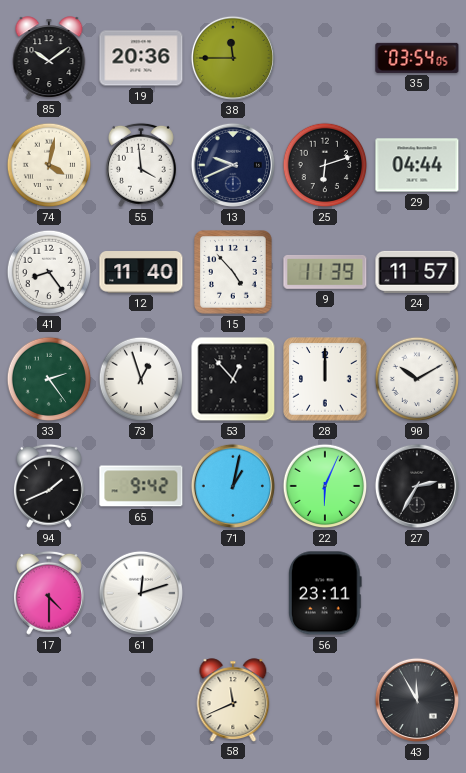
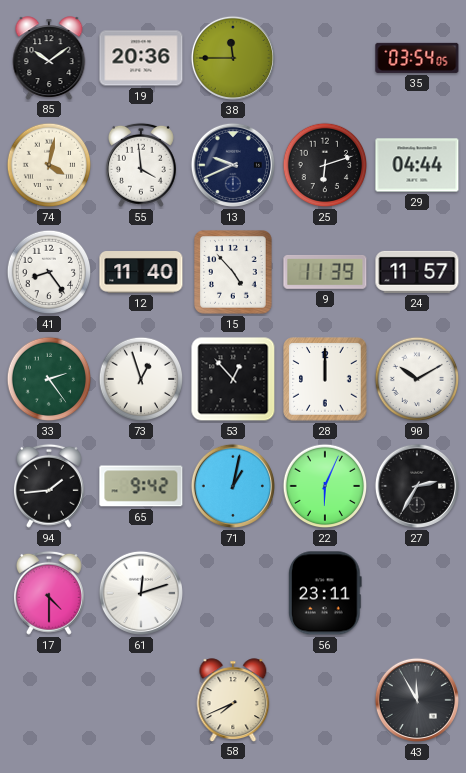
94: 1:41 -> 1:44 (49, 486)
58: 11:41 -> 7:41 (233, 700)
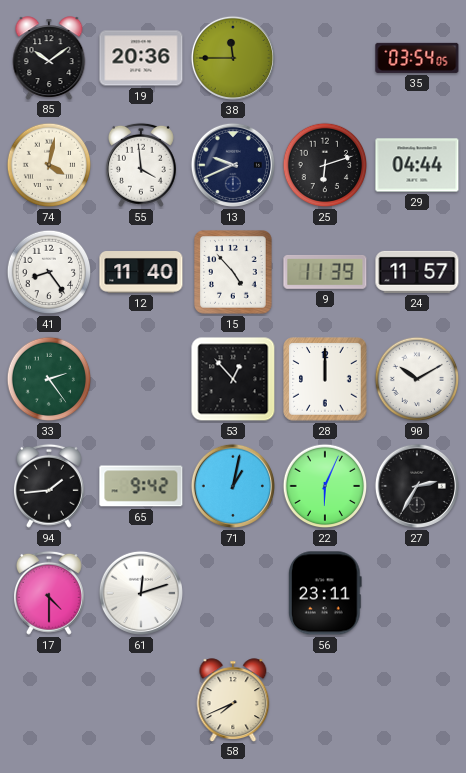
73: 12:57 -> none (141, 379)
43: 11:55 -> none (417, 700)
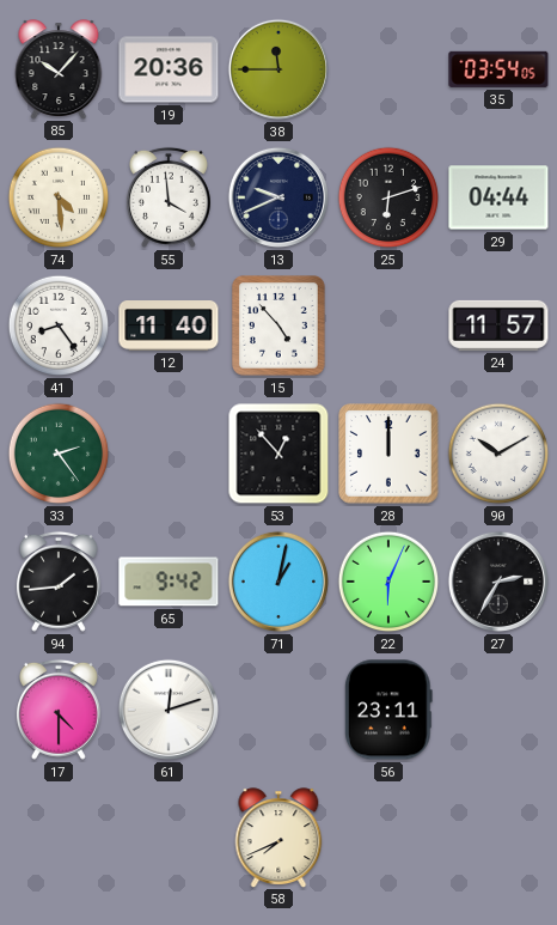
85: 10:09 -> 10:07 (59, 69)
74: 4:02 -> 4:29 (59, 197)
9: 11:39 -> none (325, 272)
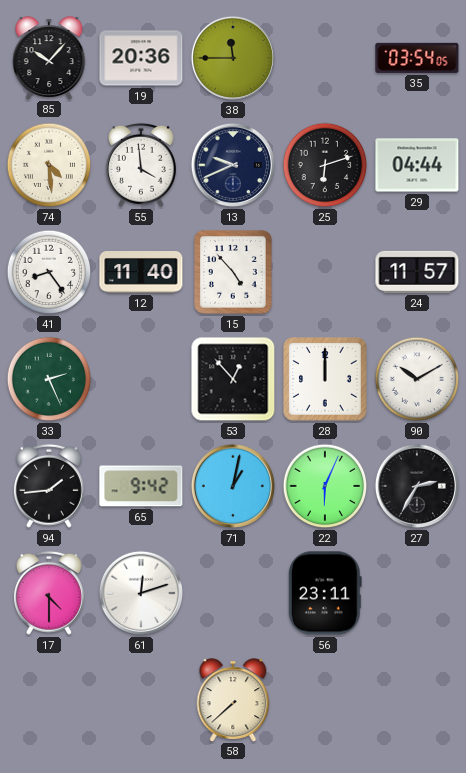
33: 2:24 -> 2:26 (49, 379)
58: 7:41 -> 7:38 (233, 700)
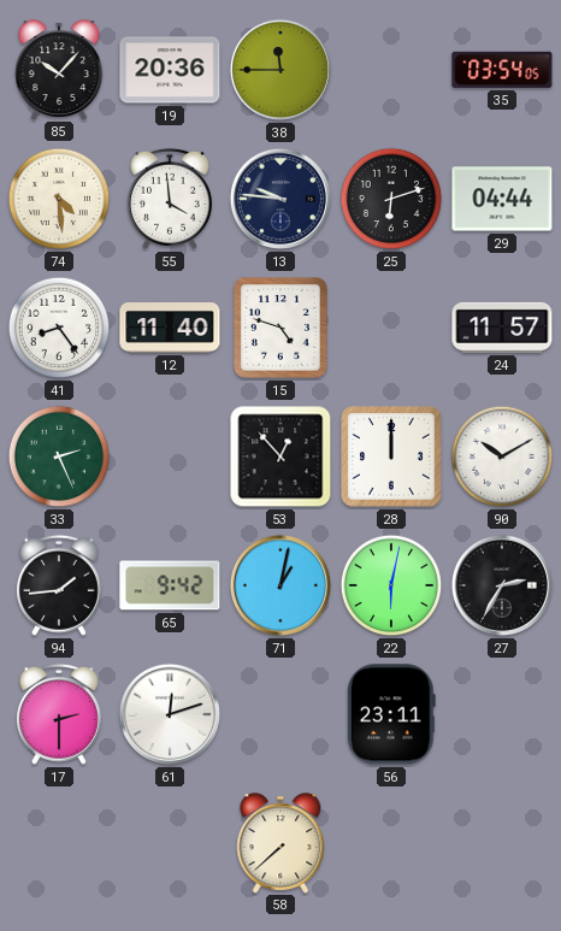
13: 9:41 -> 9:46 (280, 199)
15: 4:53 -> 4:48 (282, 329)
22: 6:04 -> 6:02 (391, 585)
17: 4:30 -> 2:30 (59, 714)
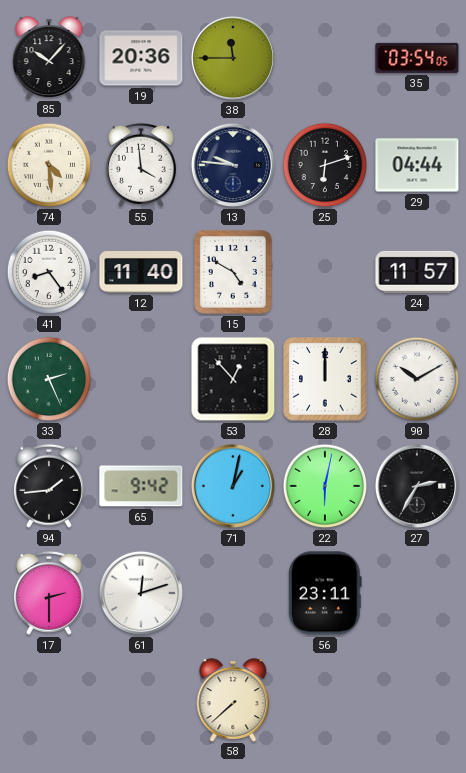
15: 4:48 -> 4:50 (234, 273)
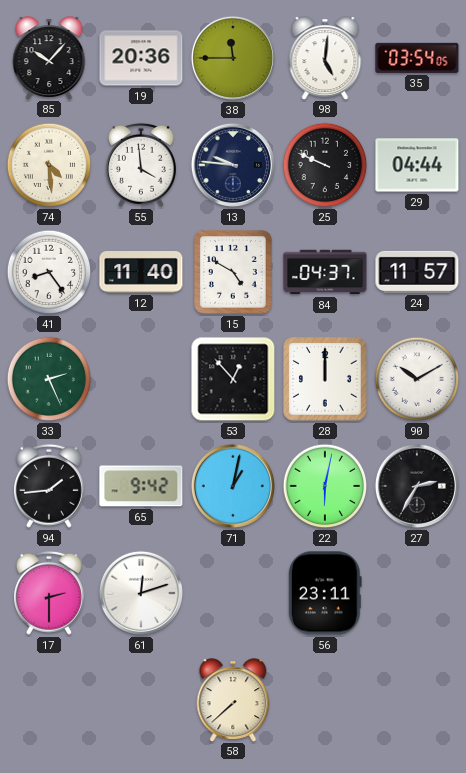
98: none -> 5:01 (325, 58)
25: 6:12 -> 9:49 (325, 165)
84: none -> 04:37 (325, 272)
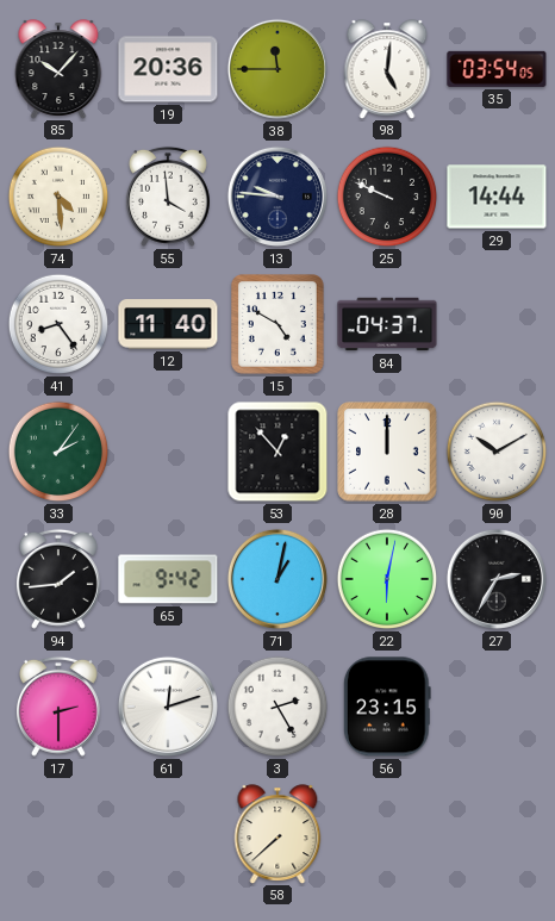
29: 04:44 -> 14:44 (497, 197)
24: 11:57 -> none (417, 272)
33: 2:26 -> 2:06 (58, 452)
3: none -> 2:25 (277, 707)
56: 23:11 -> 23:15 (387, 707)
